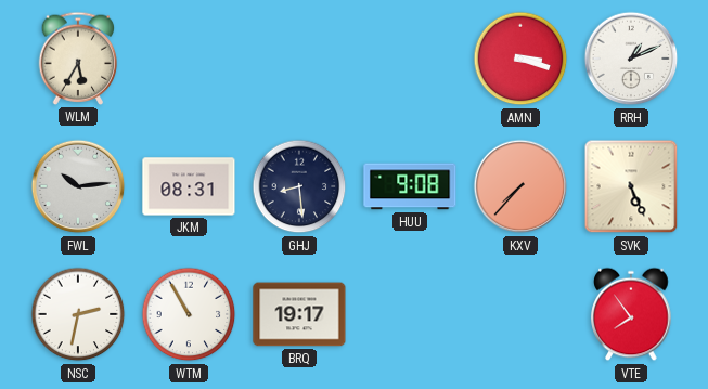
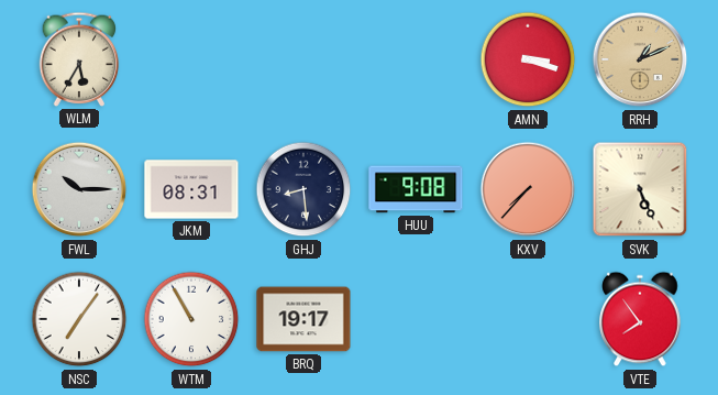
RRH dial: white -> champagne (640, 59)
FWL: 10:14 -> 10:15 (79, 189)
NSC: 2:32 -> 7:06 (79, 319)
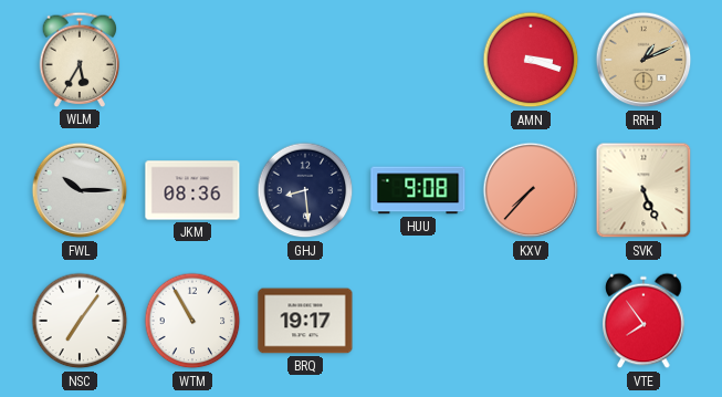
JKM: 08:31 -> 08:36 (192, 190)
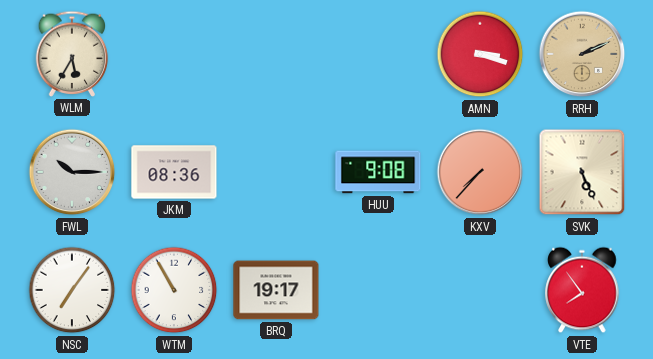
RRH: 1:11 -> 2:11 (582, 54)
GHJ: 8:29 -> none (305, 190)
